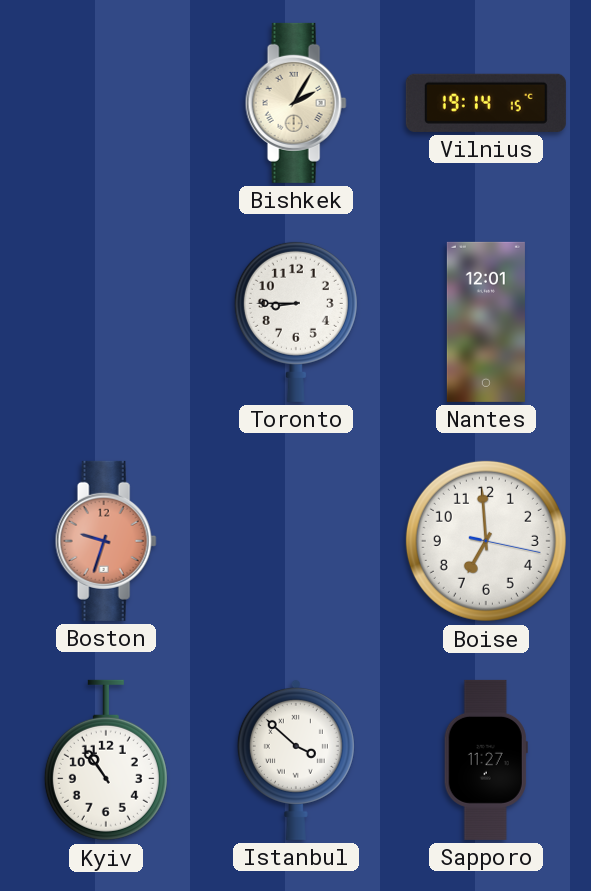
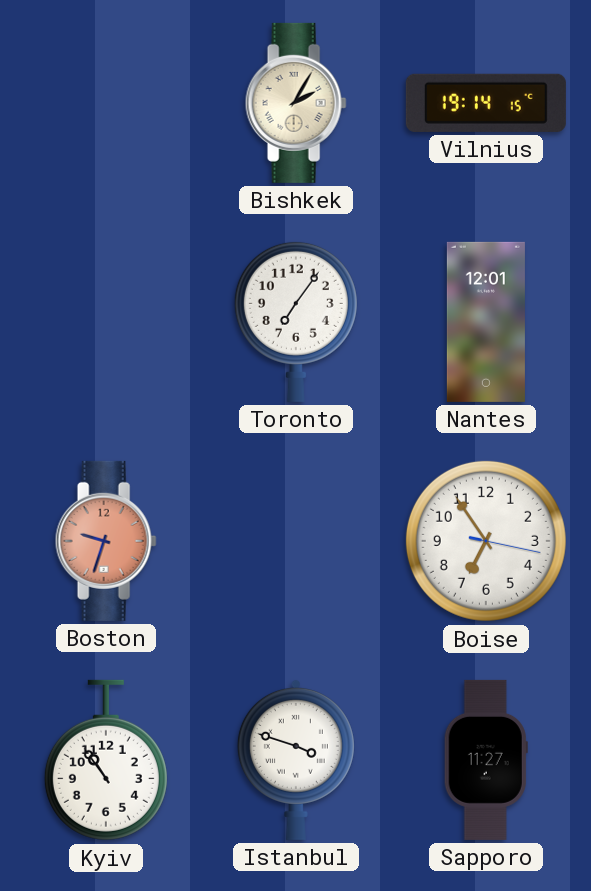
Toronto: 8:45 -> 7:06 (296, 321)
Boise: 6:59 -> 6:54 (486, 541)
Istanbul: 3:52 -> 3:48 (296, 759)
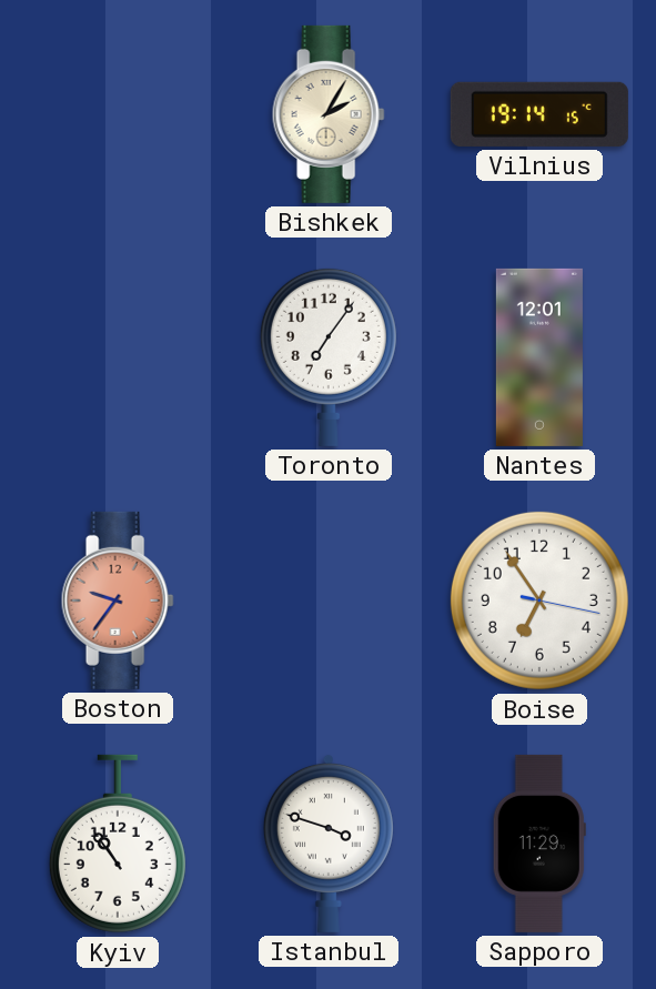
Boston: 9:33 -> 9:36 (118, 601)
Sapporo: 11:27 -> 11:29 (539, 844)
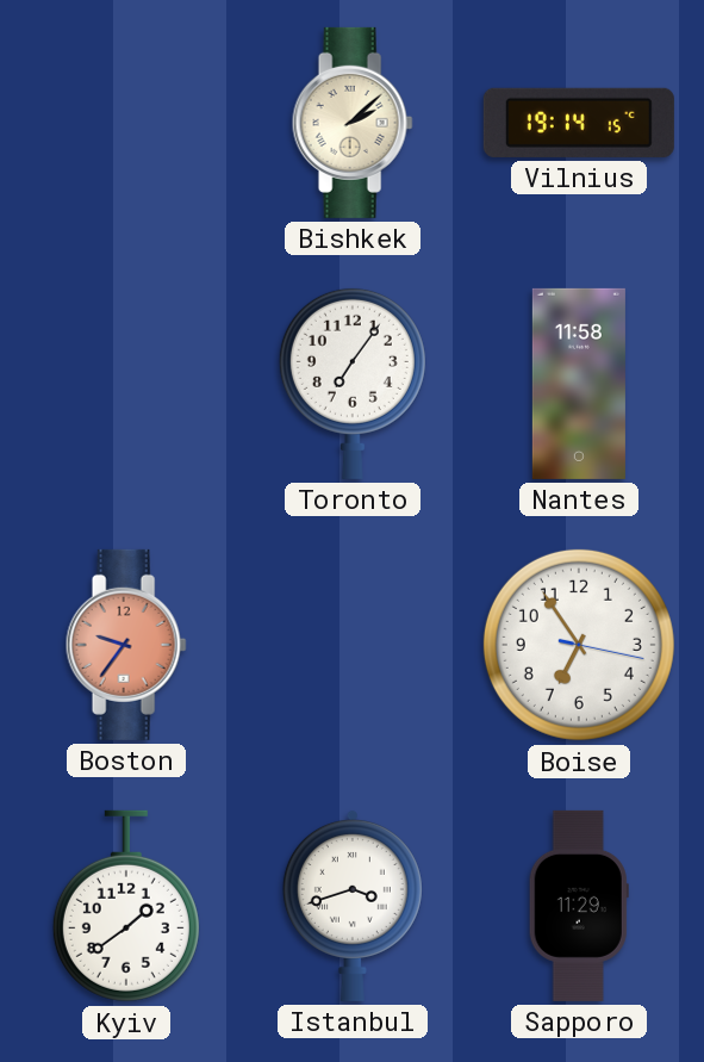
Bishkek: 2:05 -> 2:08 (353, 123)
Nantes: 12:01 -> 11:58 (579, 384)
Kyiv: 10:54 -> 1:39 (126, 906)
Istanbul: 3:48 -> 3:42 (353, 905)
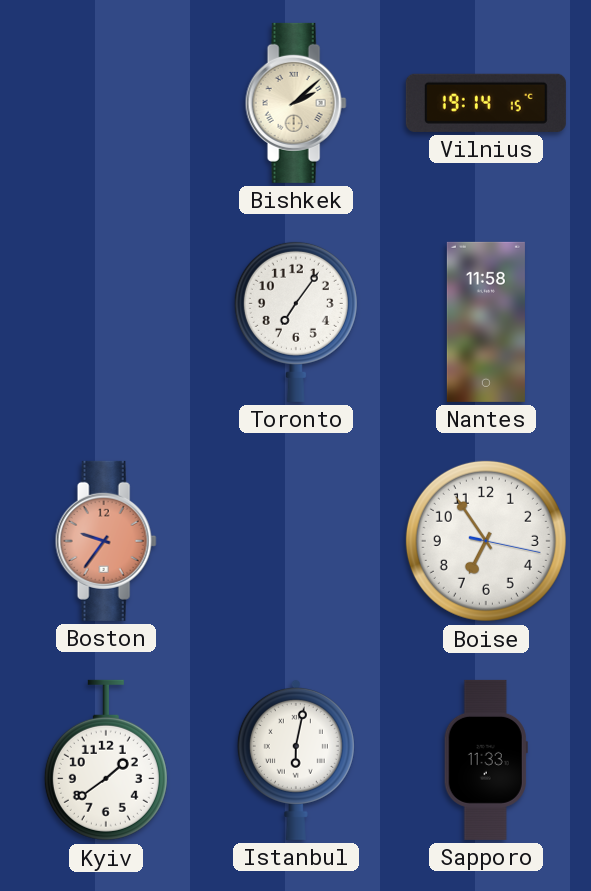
Istanbul: 3:42 -> 6:02 (296, 759)
Sapporo: 11:29 -> 11:33 (486, 760)
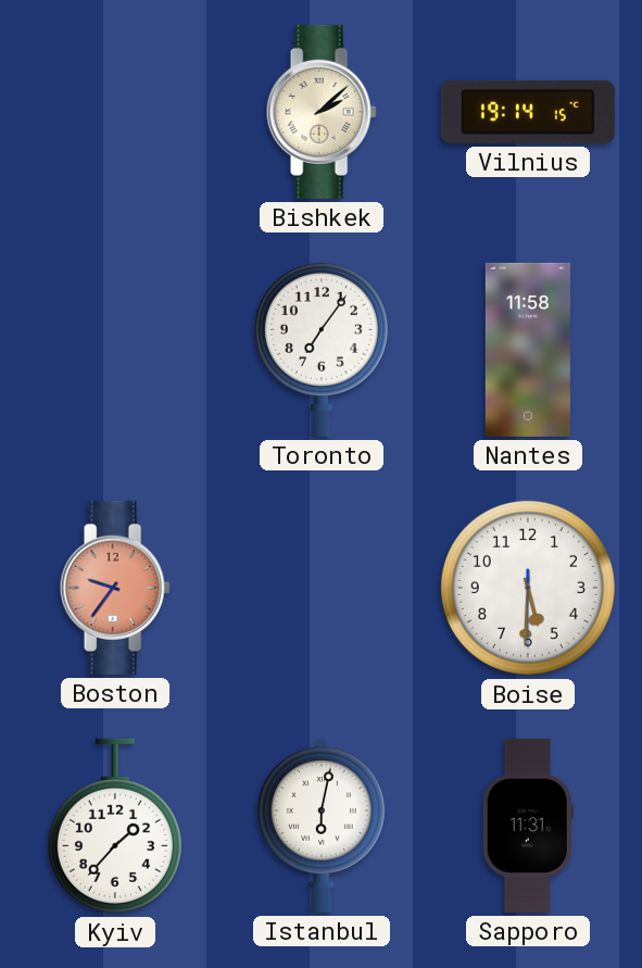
Boise: 6:54 -> 5:30 (528, 588)
Kyiv: 1:39 -> 1:37 (115, 826)
Sapporo: 11:33 -> 11:31 (528, 826)
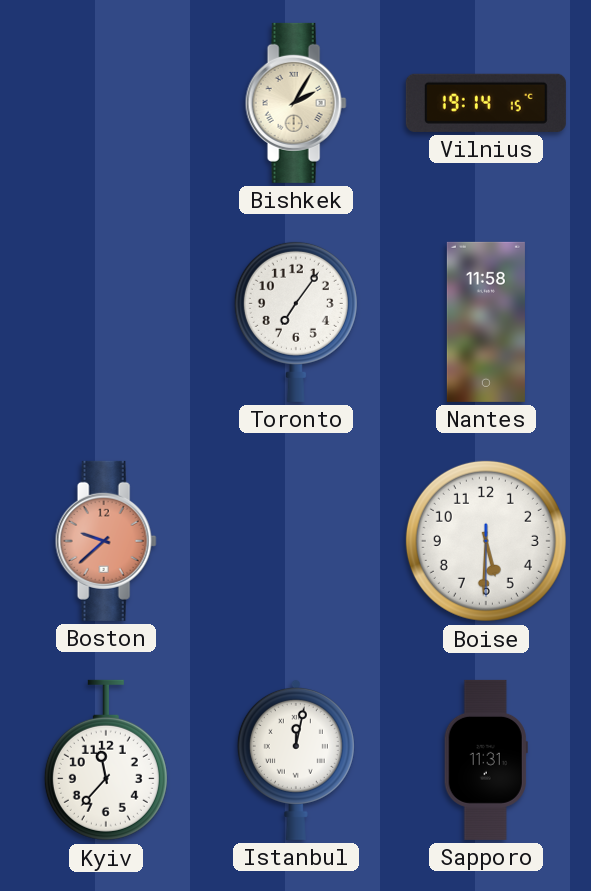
Bishkek: 2:08 -> 2:05 (296, 103)
Boston: 9:36 -> 9:38 (106, 541)
Kyiv: 1:37 -> 11:37 (106, 760)
Istanbul: 6:02 -> 12:02 (296, 759)
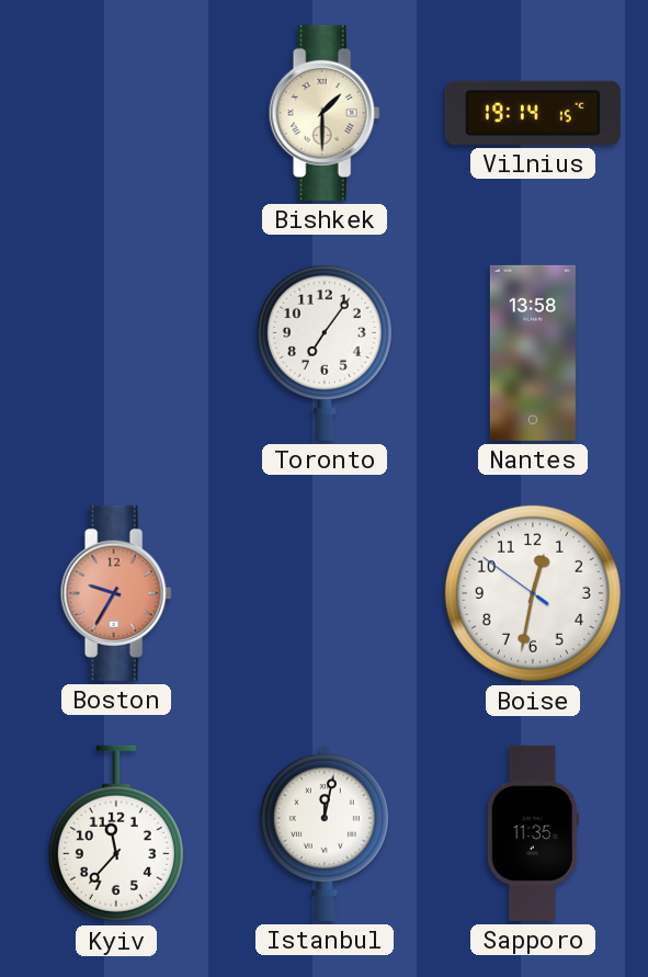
Bishkek: 2:05 -> 1:30 (325, 113)
Nantes: 11:58 -> 13:58 (533, 353)
Boston: 9:38 -> 9:35 (116, 593)
Boise: 5:30 -> 12:31 (533, 593)
Sapporo: 11:31 -> 11:35 (533, 833)
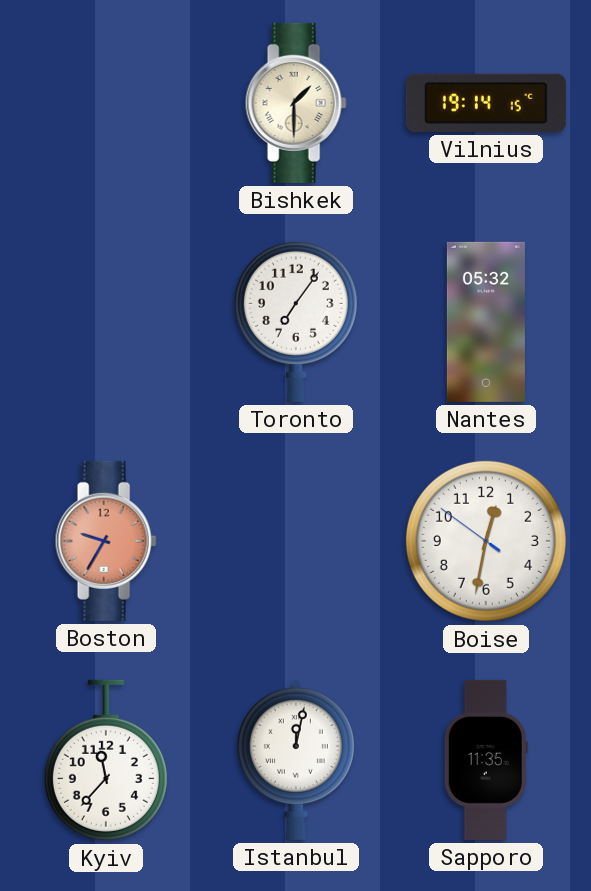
Nantes: 13:58 -> 05:32 (486, 322)
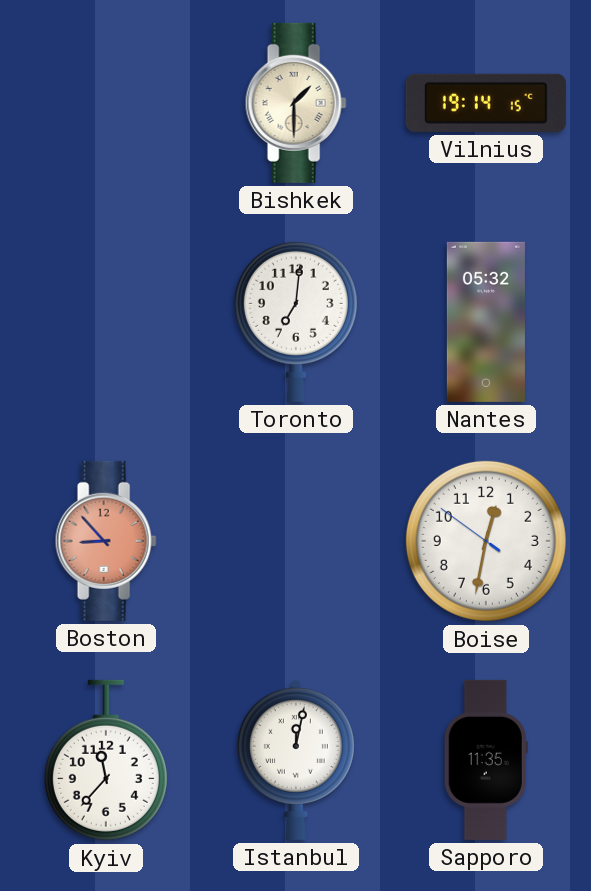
Toronto: 7:06 -> 7:01 (296, 321)
Boston: 9:35 -> 8:53 (106, 541)
